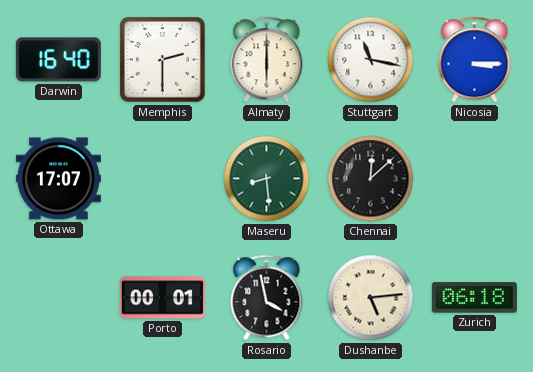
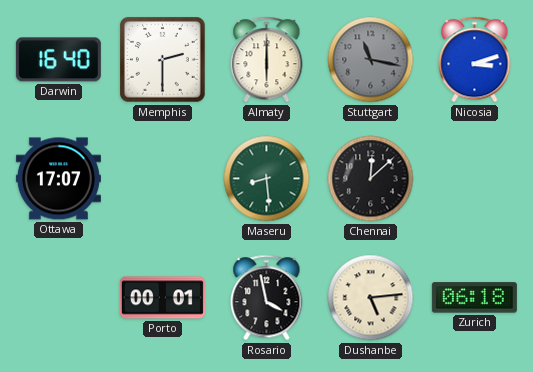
Stuttgart dial: white -> grey (371, 60)
Nicosia: 3:15 -> 3:12 (475, 60)
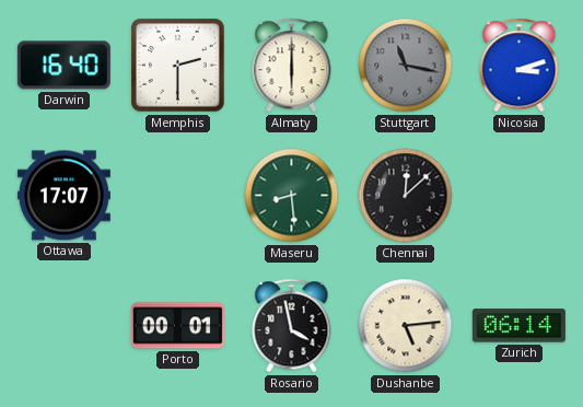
Zurich: 06:18 -> 06:14 (518, 326)
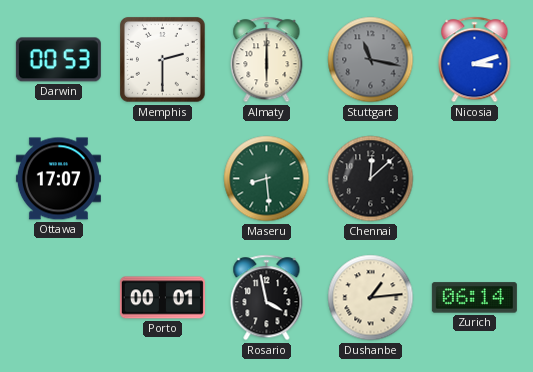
Darwin: 16:40 -> 00:53 (58, 60)
Dushanbe: 5:14 -> 1:14 (371, 298)
